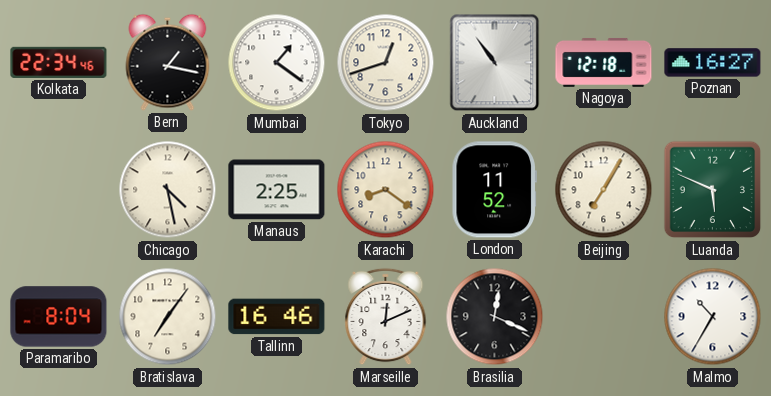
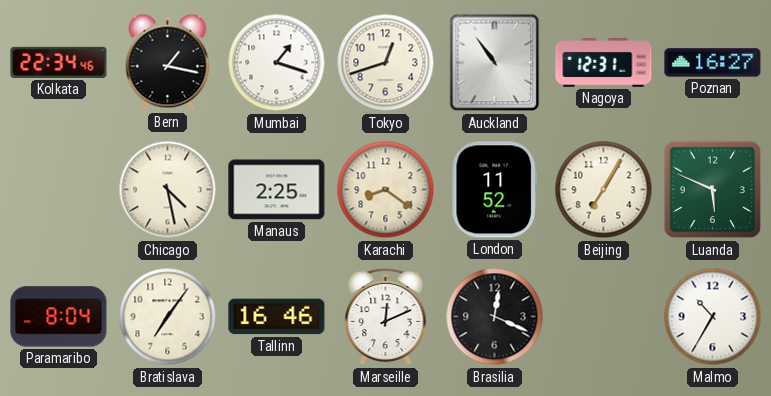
Mumbai: 1:21 -> 1:18 (277, 63)
Nagoya: 12:18 -> 12:31 (604, 62)
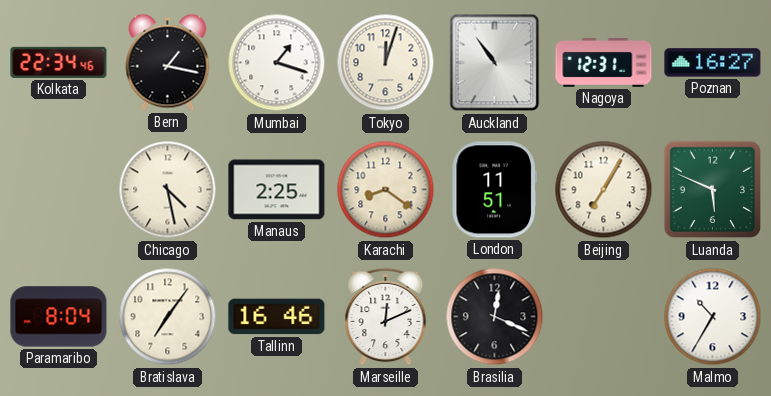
Tokyo: 12:42 -> 12:03 (386, 63)
London: 11:52 -> 11:51 (494, 190)
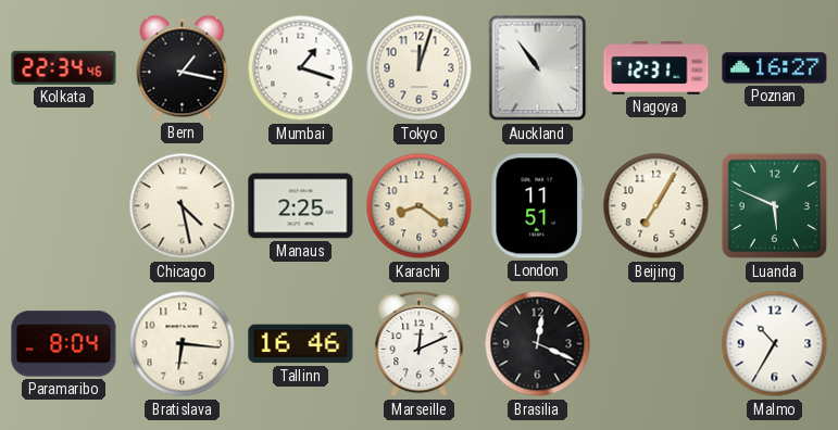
Bratislava: 7:06 -> 6:16 (183, 344)
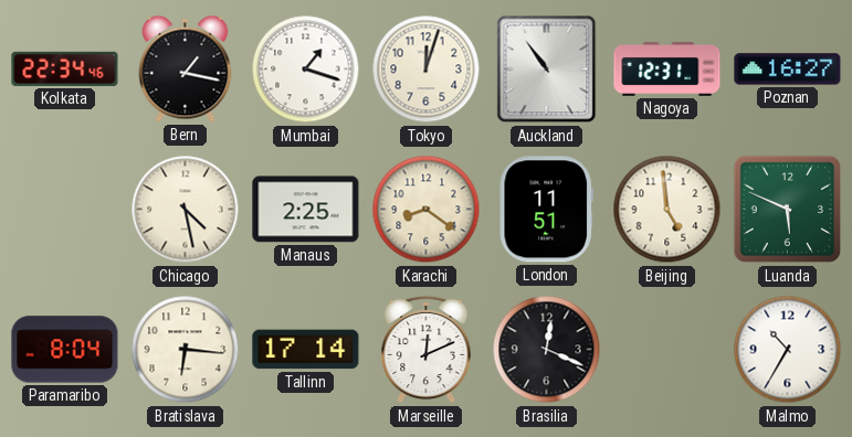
Beijing: 7:05 -> 4:59 (667, 210)
Tallinn: 16:46 -> 17:14 (306, 350)
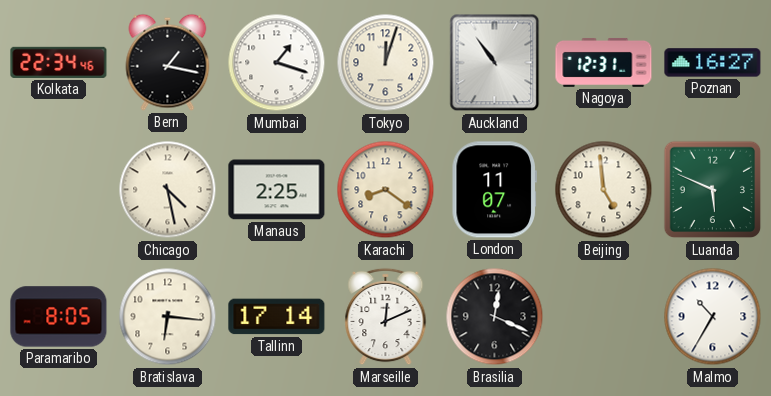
London: 11:51 -> 11:07 (494, 190)
Paramaribo: 8:04 -> 8:05 (59, 317)
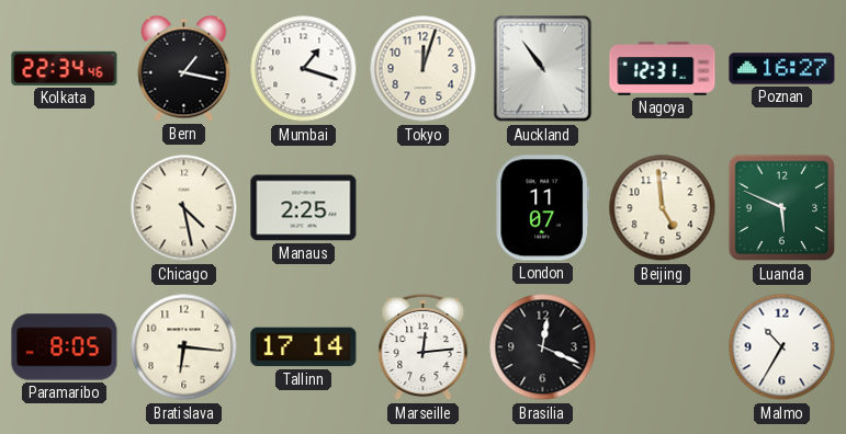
Karachi: 8:21 -> none (386, 190)
Marseille: 12:11 -> 12:14 (424, 347)
